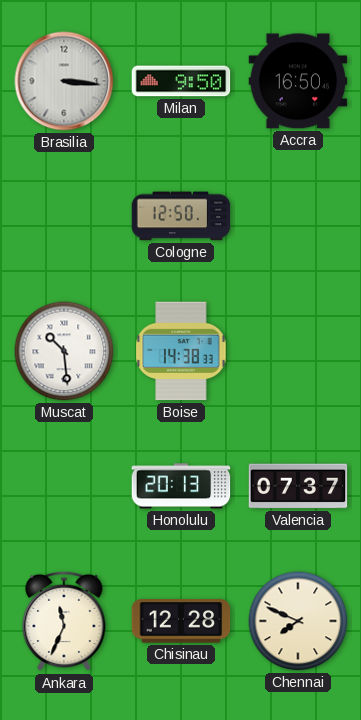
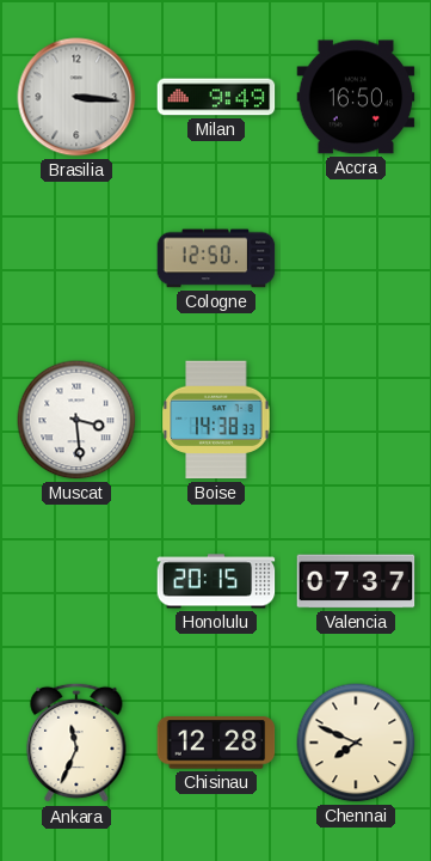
Milan: 9:50 -> 9:49 (216, 97)
Muscat: 10:29 -> 3:29 (76, 420)
Honolulu: 20:13 -> 20:15 (216, 581)
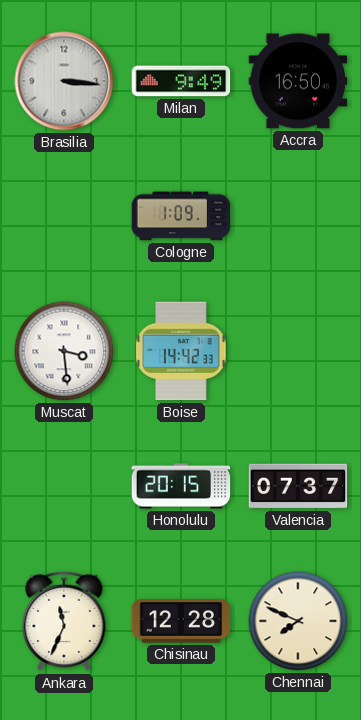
Cologne: 12:50 -> 1:09 (181, 216)
Boise: 14:38 -> 14:42 (181, 351)
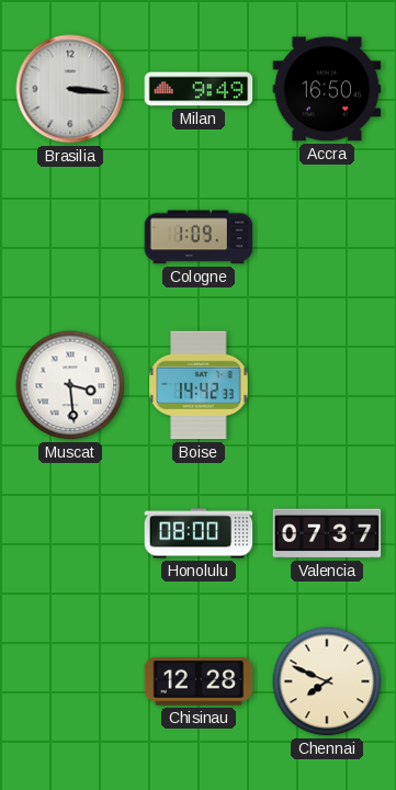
Honolulu: 20:15 -> 08:00 (199, 533)
Ankara: 11:34 -> none (64, 621)
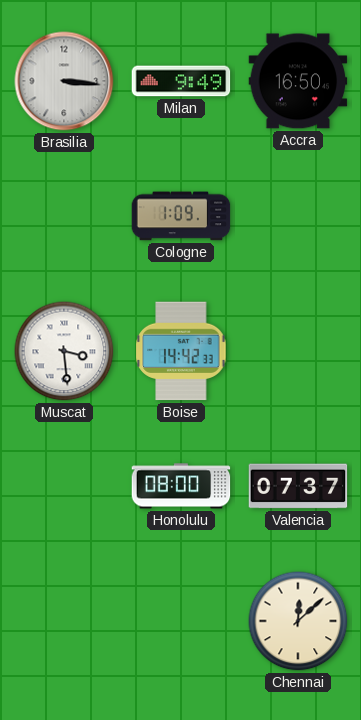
Chisinau: 12:28 -> none (199, 681)
Chennai: 7:49 -> 12:08 (298, 621)
